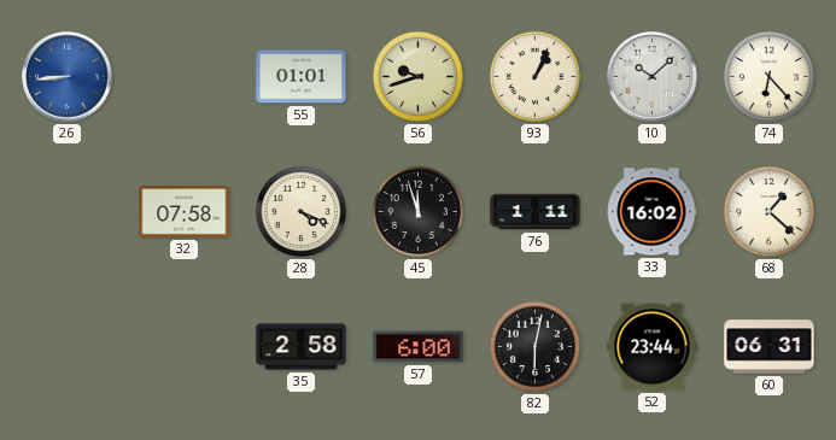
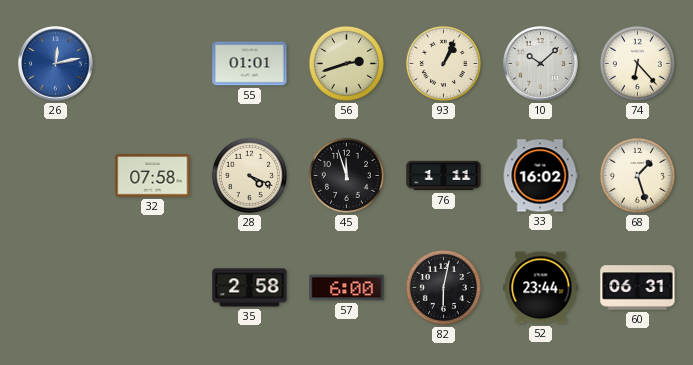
26: 8:44 -> 12:13 (56, 64)
56: 9:42 -> 2:42 (346, 63)
68: 1:22 -> 1:27 (637, 175)
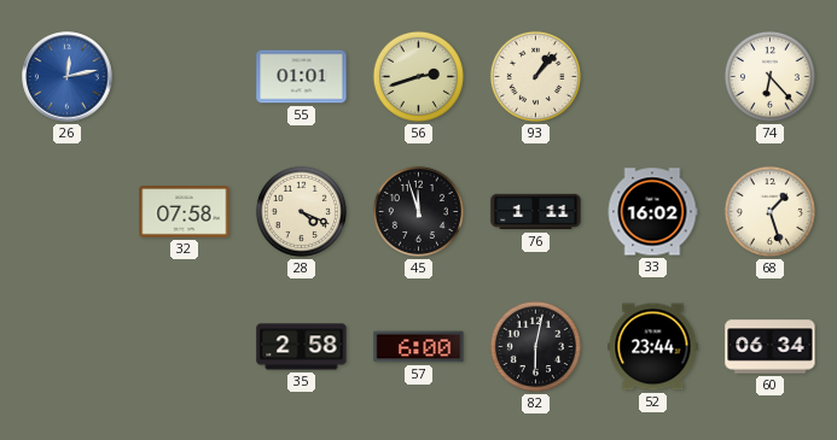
93: 1:04 -> 1:07 (535, 76)
10: 10:08 -> none (541, 64)
60: 06:31 -> 06:34 (771, 347)
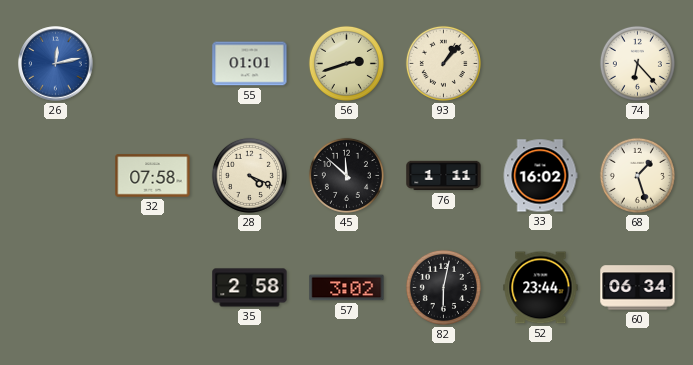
45: 11:57 -> 11:52 (346, 175)
57: 6:00 -> 3:02 (347, 288)
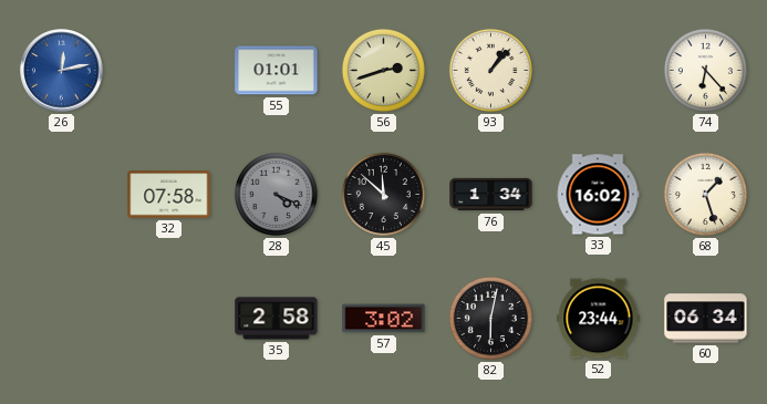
28 dial: cream -> grey (276, 194)
76: 1:11 -> 1:34 (491, 195)
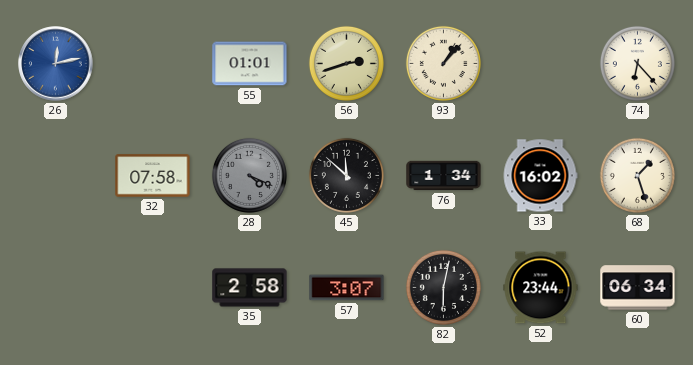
57: 3:02 -> 3:07 (347, 288)
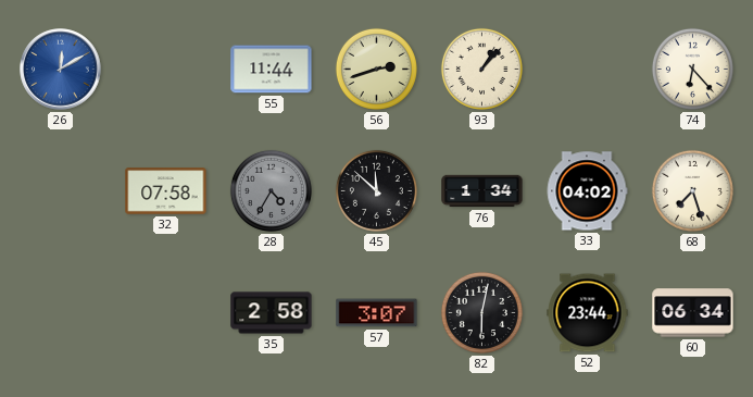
26: 12:13 -> 12:10 (61, 70)
55: 01:01 -> 11:44 (272, 70)
28: 4:19 -> 4:35 (271, 190)
33: 16:02 -> 04:02 (587, 191)
68: 1:27 -> 7:27 (692, 190)
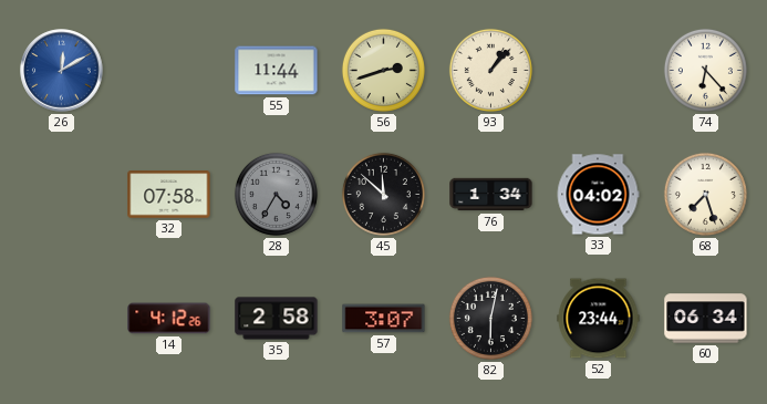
14: none -> 4:12 (169, 319)
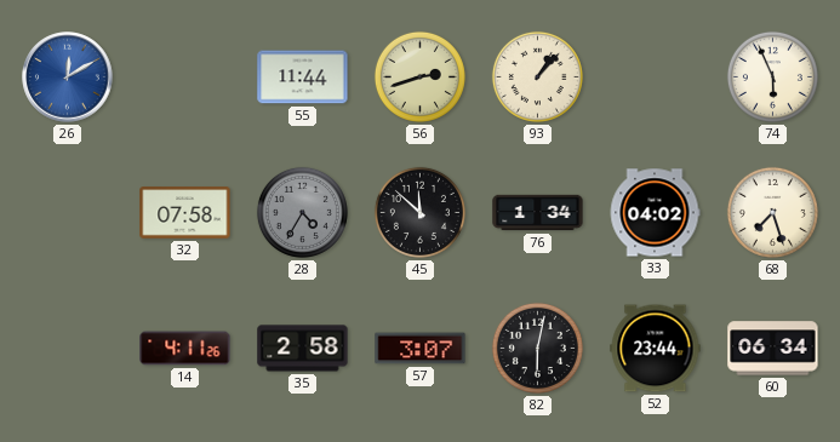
74: 6:23 -> 5:56 (772, 76)
14: 4:12 -> 4:11 (185, 349)
